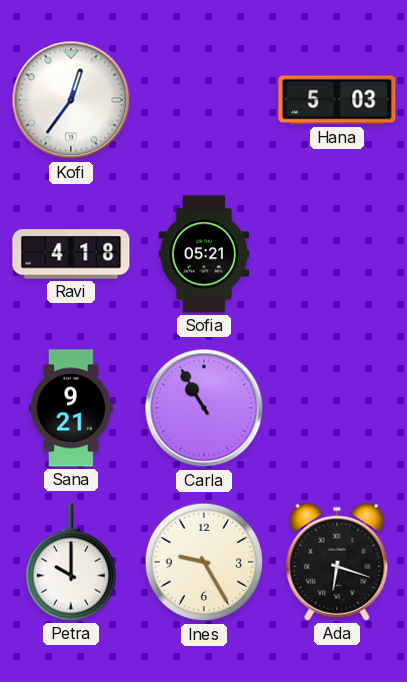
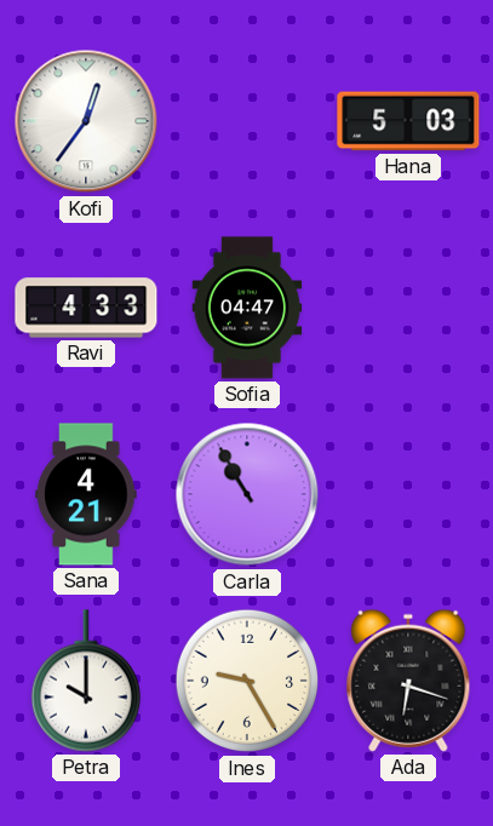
Ravi: 4:18 -> 4:33 (86, 308)
Sofia: 05:21 -> 04:47 (247, 308)
Sana: 9:21 -> 4:21 (86, 494)
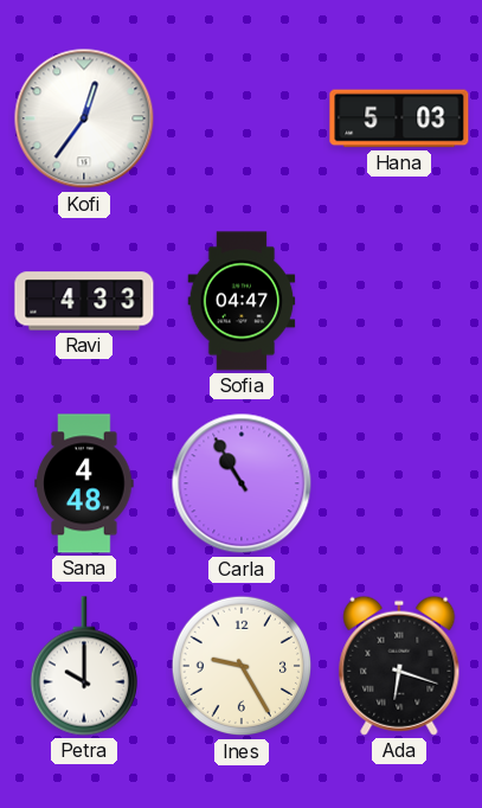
Sana: 4:21 -> 4:48 (84, 483)
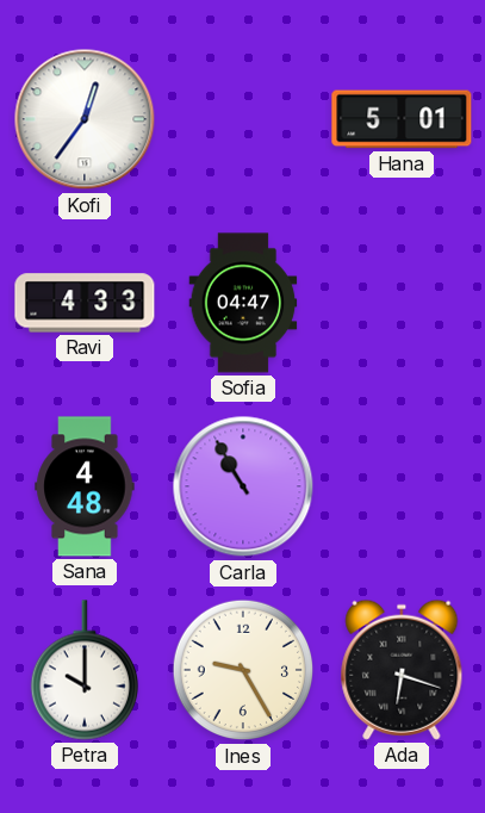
Hana: 5:03 -> 5:01 (402, 119)
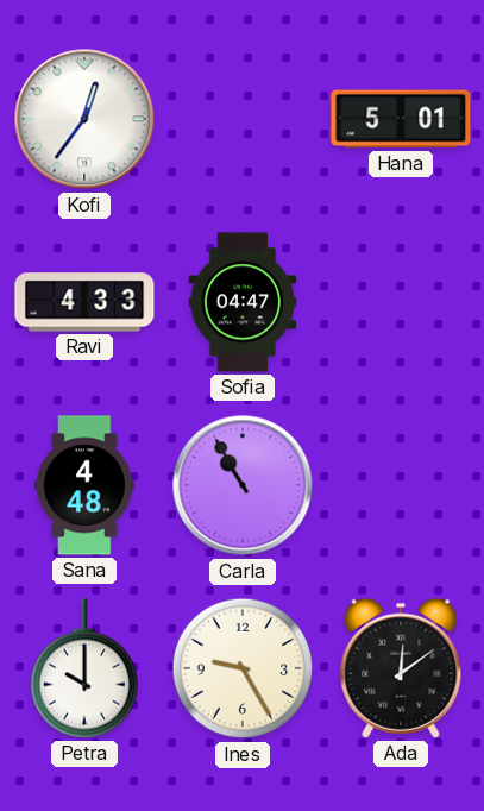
Ada: 6:18 -> 12:09 (401, 668)
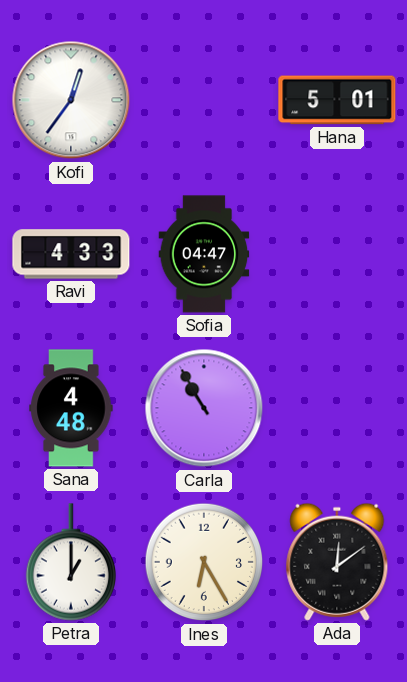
Petra: 10:00 -> 1:00 (70, 562)
Ines: 9:25 -> 6:25 (204, 562)
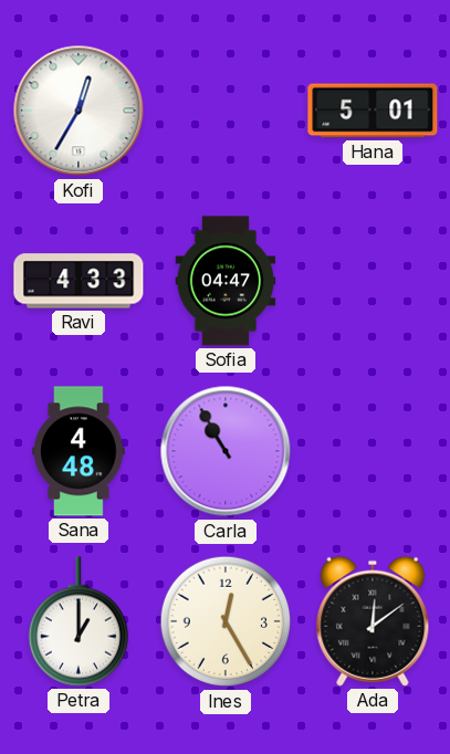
Kofi: 12:36 -> 12:35 (79, 111)
Ines: 6:25 -> 12:25 (226, 621)
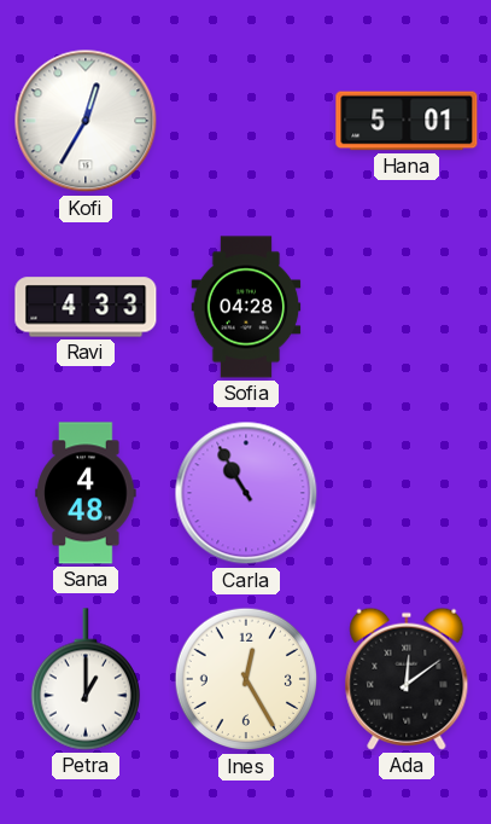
Sofia: 04:47 -> 04:28 (246, 307)
